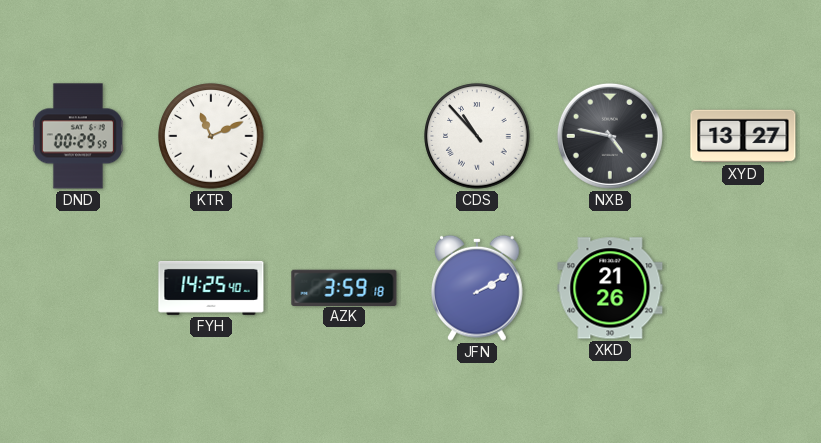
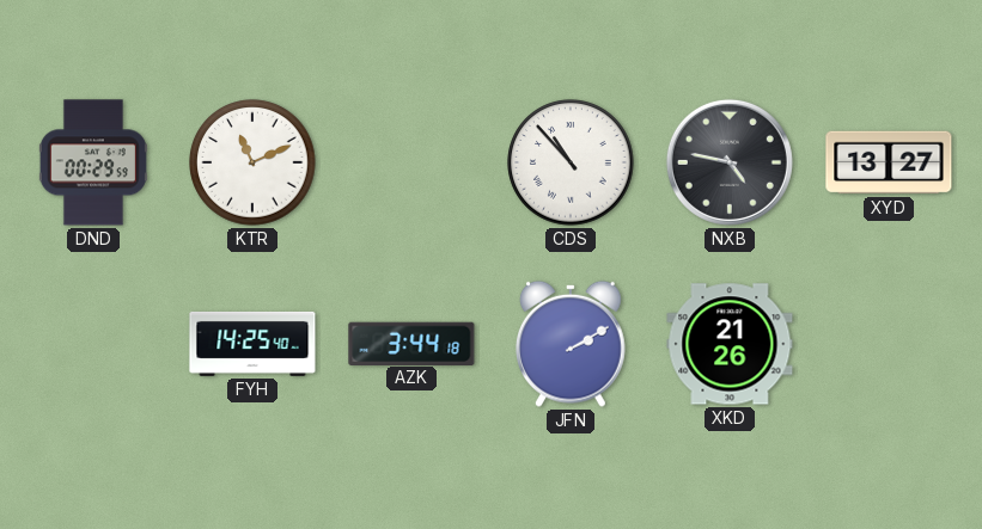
AZK: 3:59 -> 3:44 (411, 343)
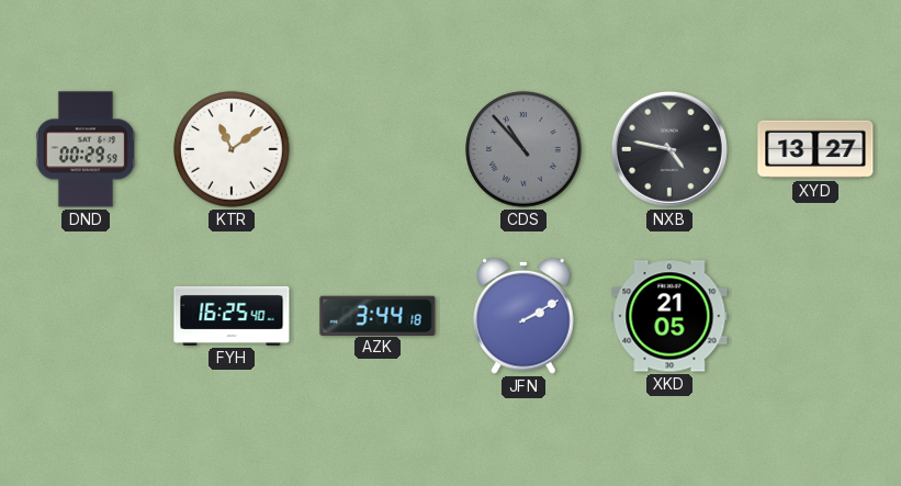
KTR: 11:11 -> 11:09 (232, 149)
CDS dial: white -> grey (523, 149)
FYH: 14:25 -> 16:25 (232, 316)
XKD: 21:26 -> 21:05 (669, 316)
